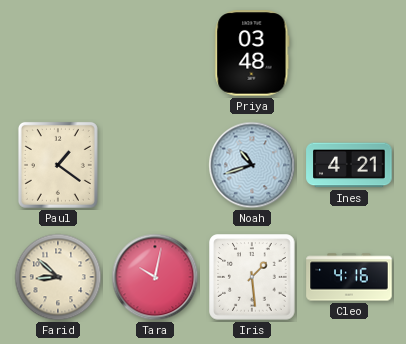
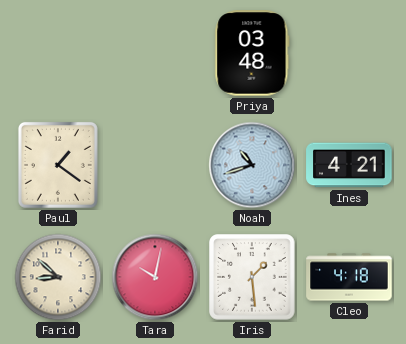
Cleo: 4:16 -> 4:18 (349, 277)
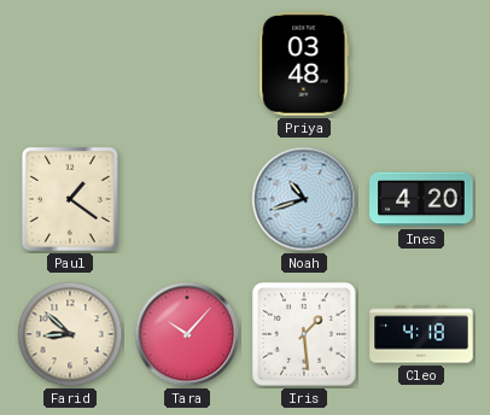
Ines: 4:21 -> 4:20 (421, 199)
Tara: 10:02 -> 10:07 (187, 334)
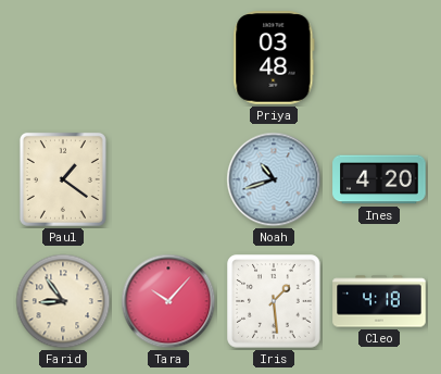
Farid: 8:52 -> 8:54 (63, 301)
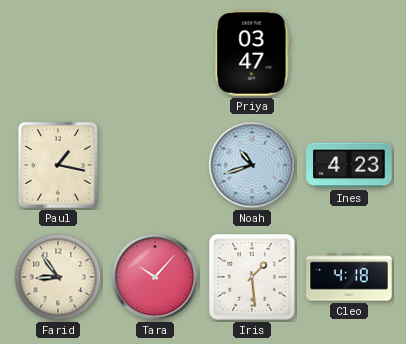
Priya: 03:48 -> 03:47 (252, 53)
Paul: 1:21 -> 1:17 (58, 165)
Ines: 4:20 -> 4:23 (349, 165)
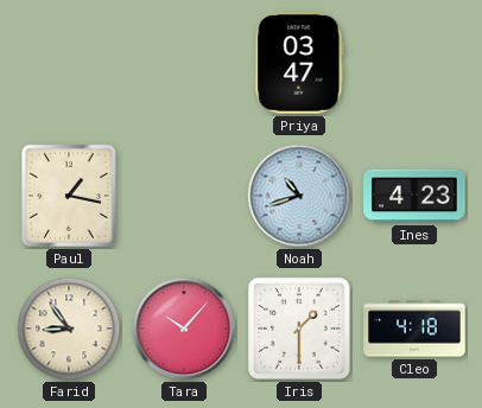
Iris: 1:29 -> 1:30 (299, 329)
